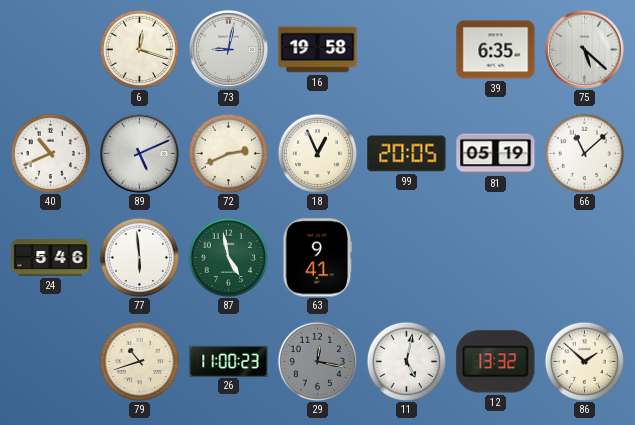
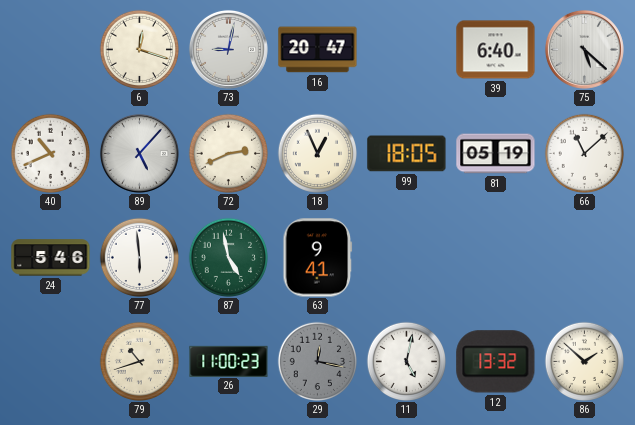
16: 19:58 -> 20:47 (318, 50)
39: 6:35 -> 6:40 (496, 50)
89: 5:11 -> 5:07 (139, 153)
99: 20:05 -> 18:05 (407, 154)
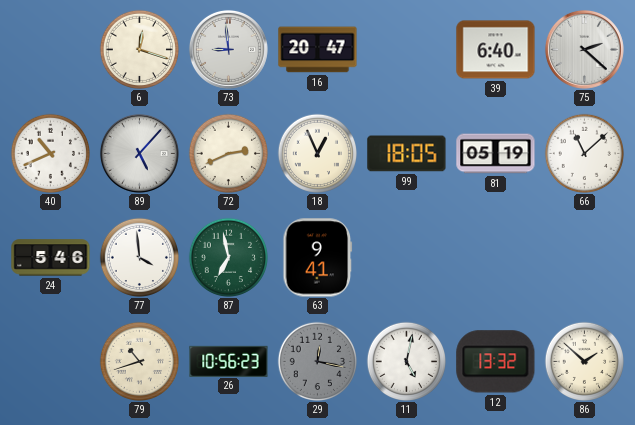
73: 9:02 -> 8:59 (228, 49)
75: 5:22 -> 2:22 (584, 49)
77: 5:59 -> 3:59 (139, 257)
87: 4:58 -> 6:58 (228, 257)
26: 11:00 -> 10:56 (229, 361)
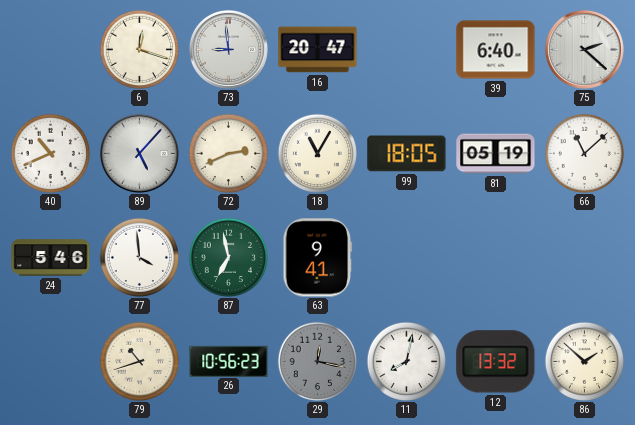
18: 12:56 -> 11:05 (317, 153)
11: 5:02 -> 8:02 (406, 361)
